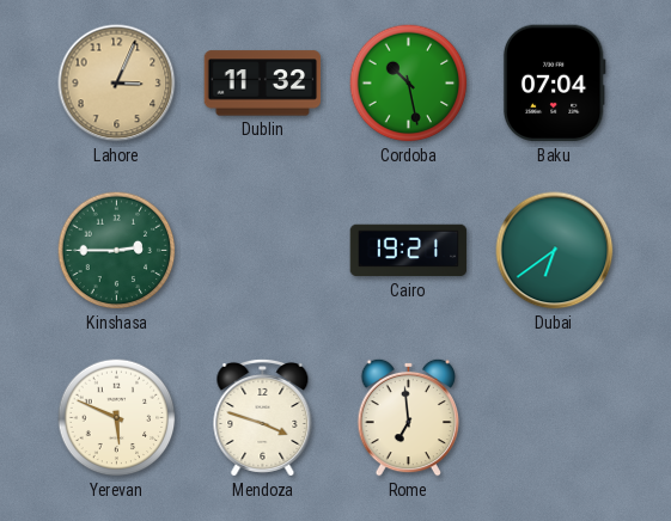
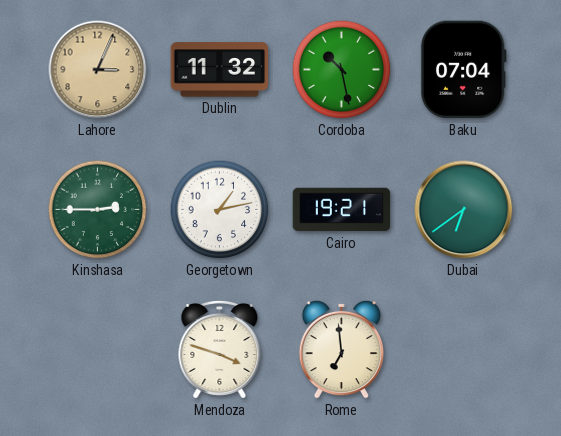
Georgetown: none -> 1:13 (220, 210)
Yerevan: 5:49 -> none (117, 418)
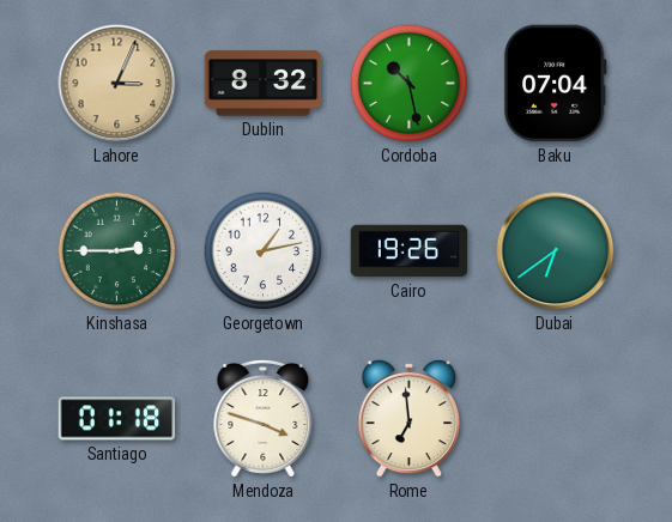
Dublin: 11:32 -> 8:32 (264, 84)
Cairo: 19:21 -> 19:26 (410, 251)
Santiago: none -> 01:18 (117, 419)
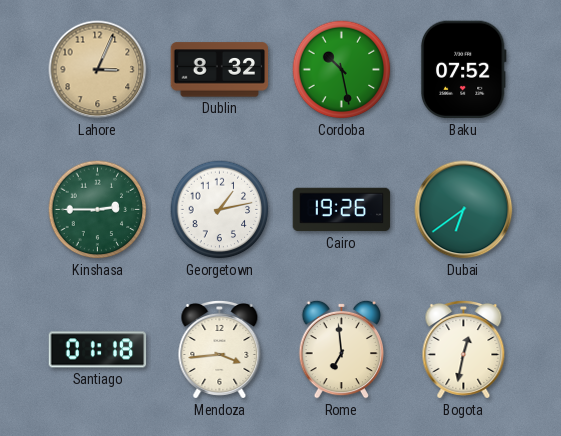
Baku: 07:04 -> 07:52 (463, 70)
Mendoza: 3:48 -> 3:44 (220, 349)
Bogota: none -> 12:32 (464, 349)
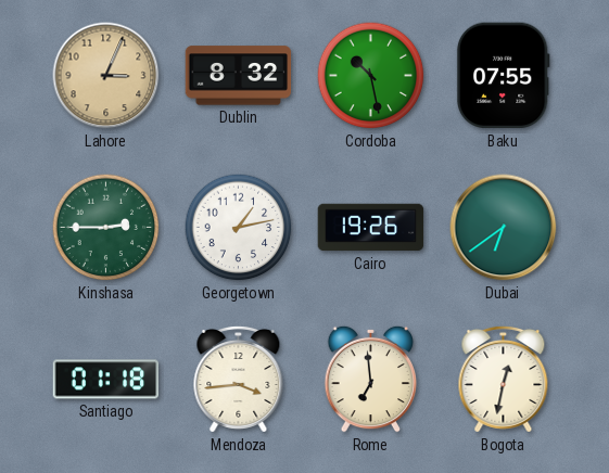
Baku: 07:52 -> 07:55 (503, 76)
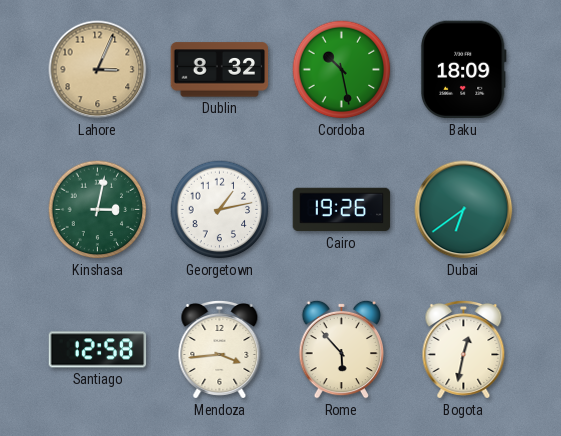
Baku: 07:55 -> 18:09 (463, 70)
Kinshasa: 2:45 -> 3:02 (98, 210)
Santiago: 01:18 -> 12:58 (98, 350)
Rome: 6:59 -> 5:53 (342, 349)
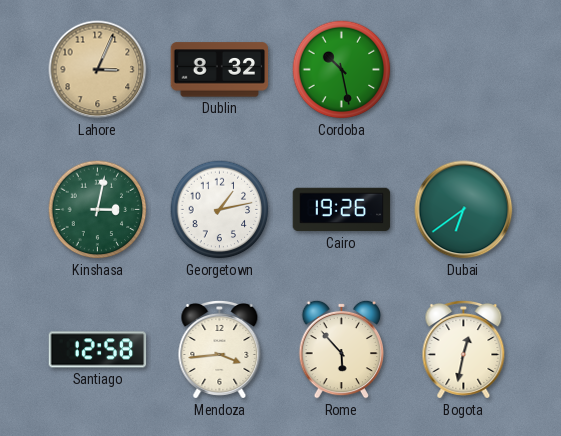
Baku: 18:09 -> none (463, 70)
